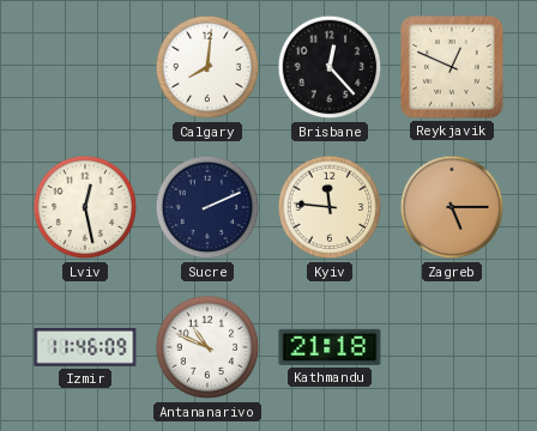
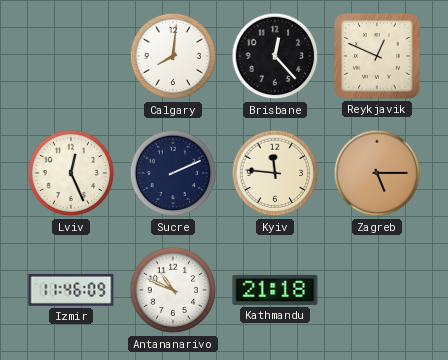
Lviv: 12:28 -> 12:26 (71, 173)
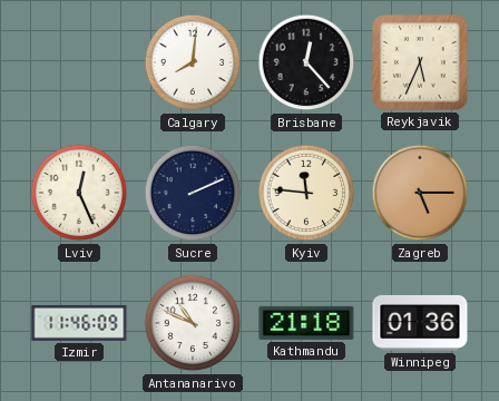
Reykjavik: 12:49 -> 5:34 (420, 62)
Winnipeg: none -> 01:36 (420, 323)
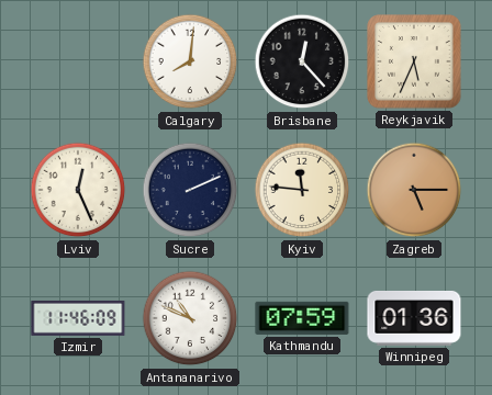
Kathmandu: 21:18 -> 07:59 (302, 318)
